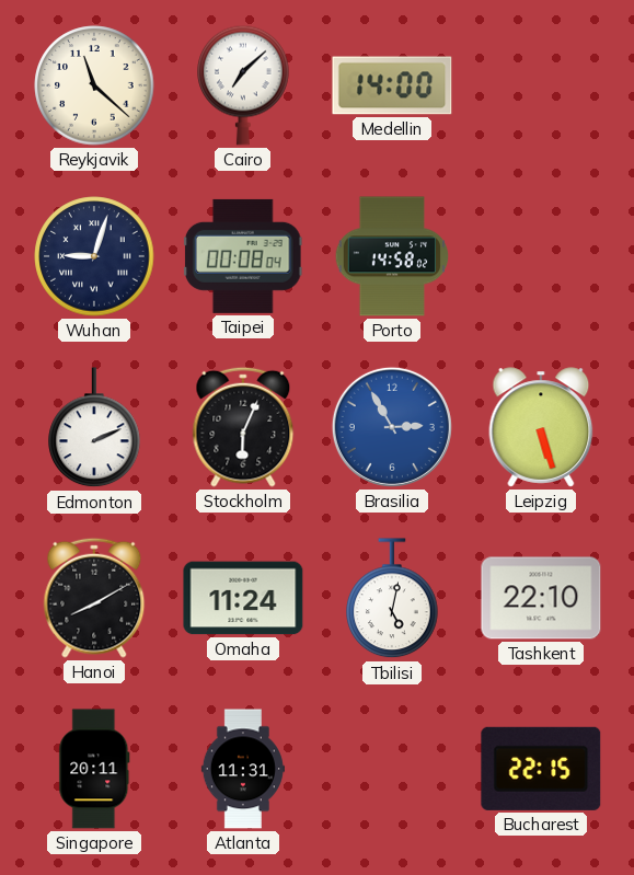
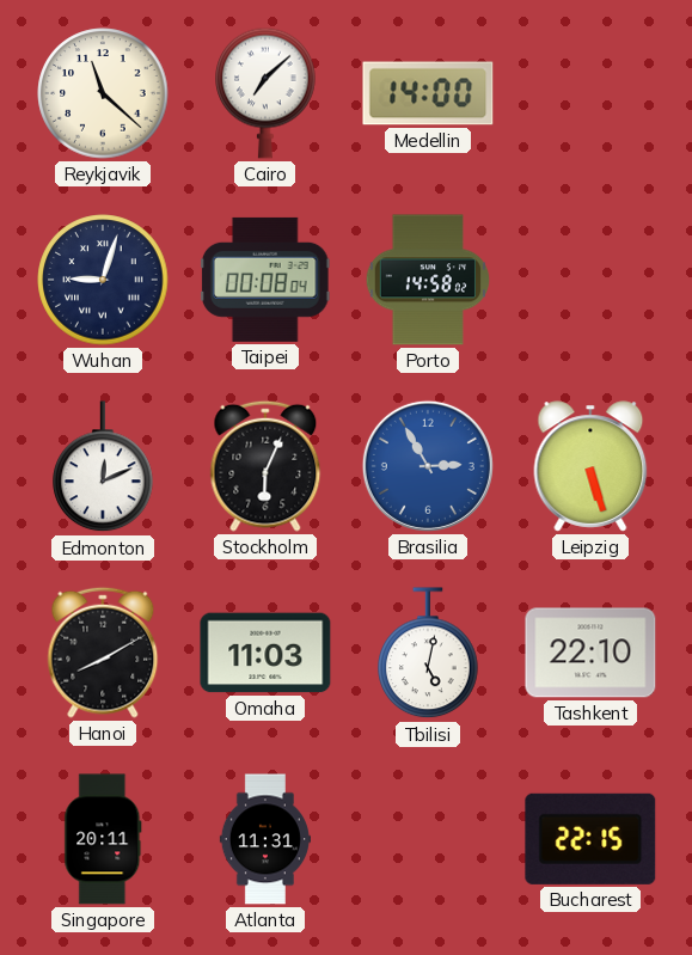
Edmonton: 2:11 -> 12:11 (103, 467)
Omaha: 11:24 -> 11:03 (265, 653)
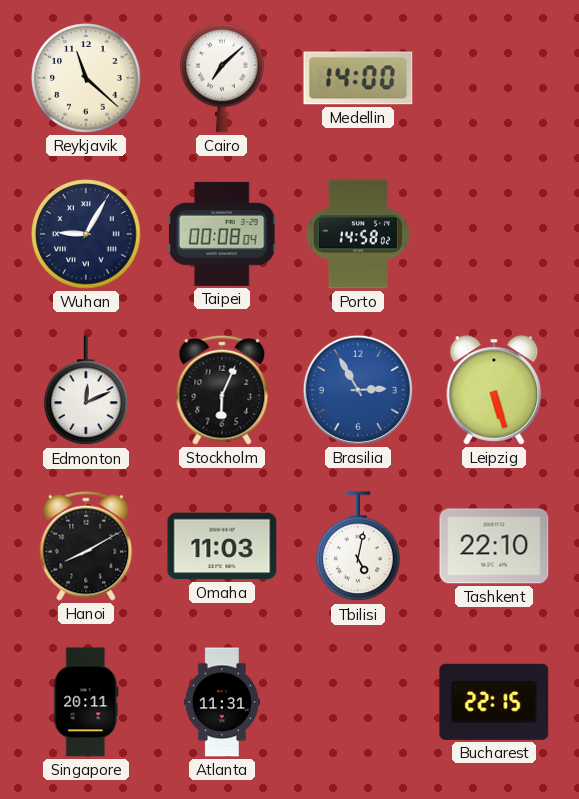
Wuhan: 9:03 -> 9:05 (86, 234)
